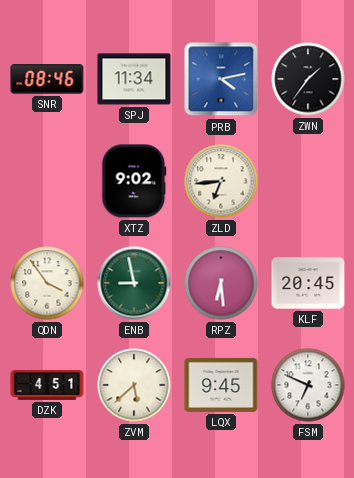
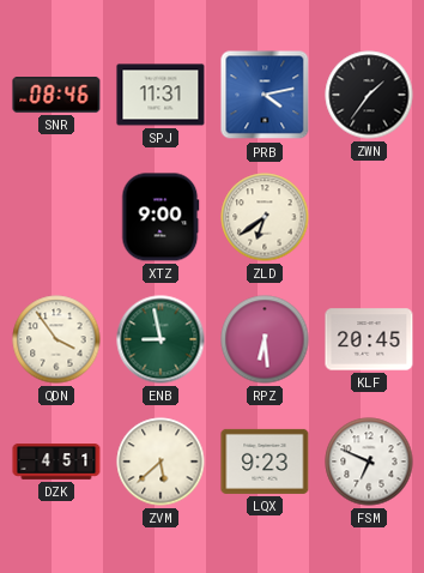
SPJ: 11:34 -> 11:31 (160, 95)
XTZ: 9:02 -> 9:00 (160, 217)
ZLD: 6:44 -> 6:39 (265, 217)
LQX: 9:45 -> 9:23 (265, 462)
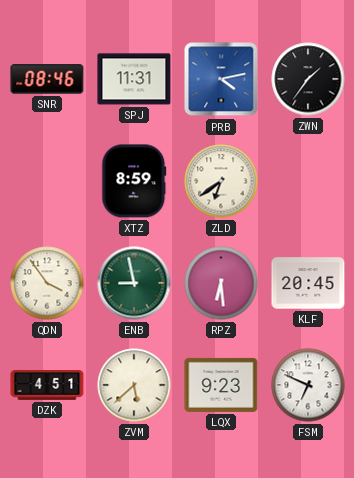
XTZ: 9:00 -> 8:59 (134, 181)
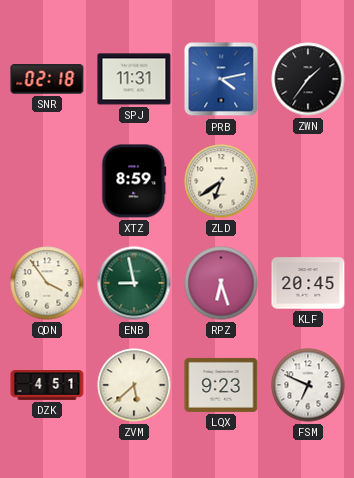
SNR: 08:46 -> 02:18 (47, 79)
RPZ: 6:29 -> 6:27 (221, 283)
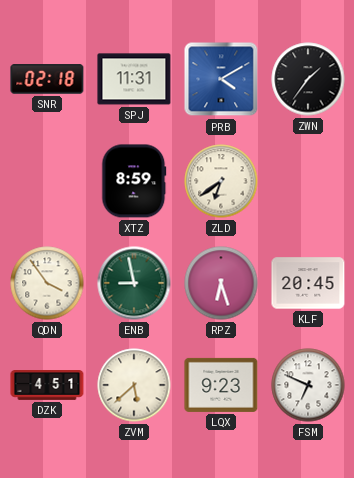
PRB: 4:13 -> 4:10 (221, 79)
